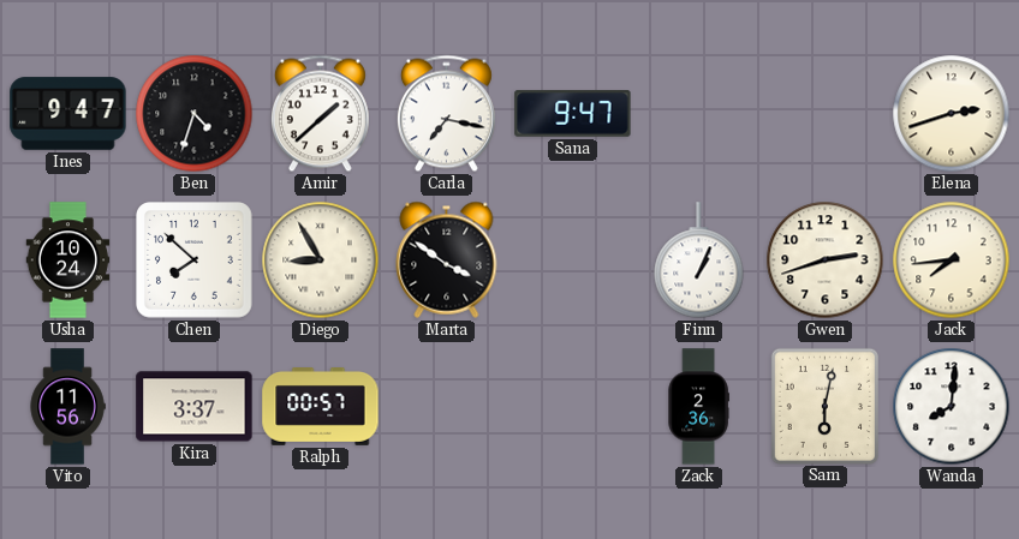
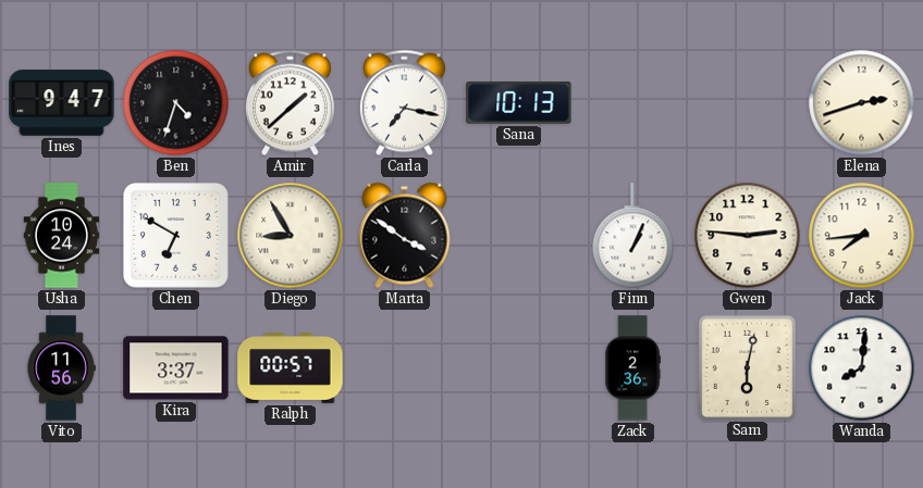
Sana: 9:47 -> 10:13 (519, 103)
Chen: 7:52 -> 6:50 (176, 236)
Gwen: 2:42 -> 2:46 (748, 236)
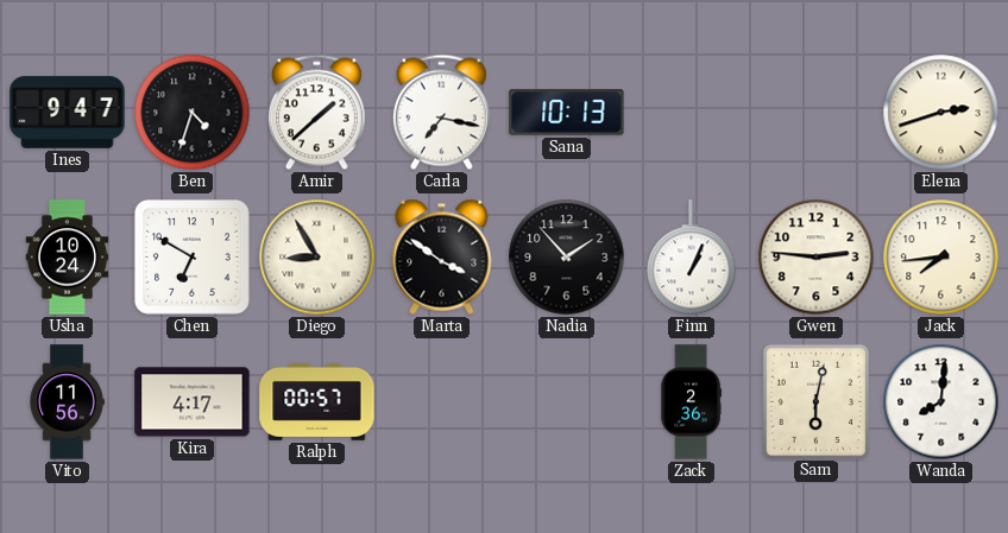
Nadia: none -> 1:53 (567, 258)
Kira: 3:37 -> 4:17 (193, 402)
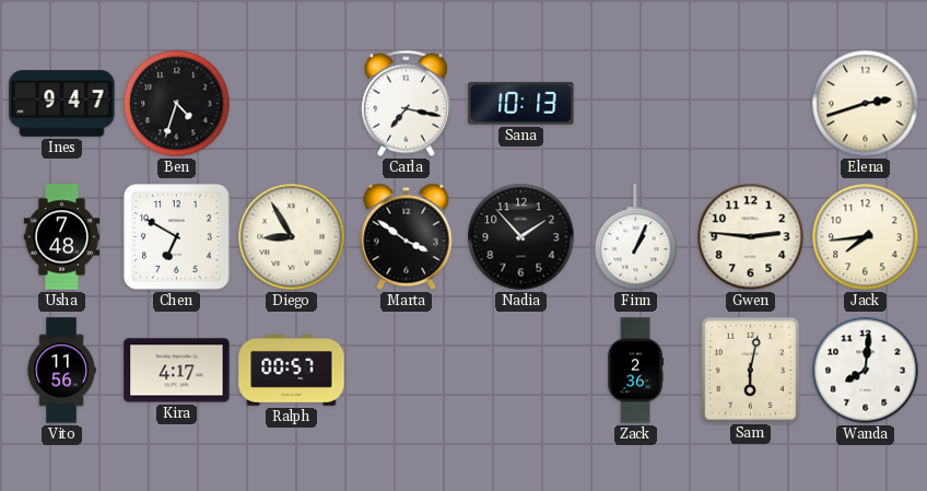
Amir: 1:38 -> none (316, 113)
Usha: 10:24 -> 7:48 (62, 237)
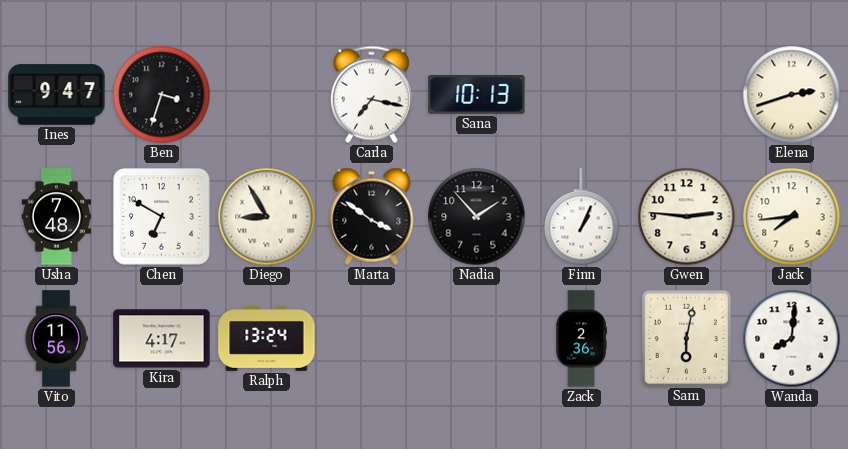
Ben: 4:33 -> 3:33 (162, 95)
Ralph: 00:57 -> 13:24 (267, 339)
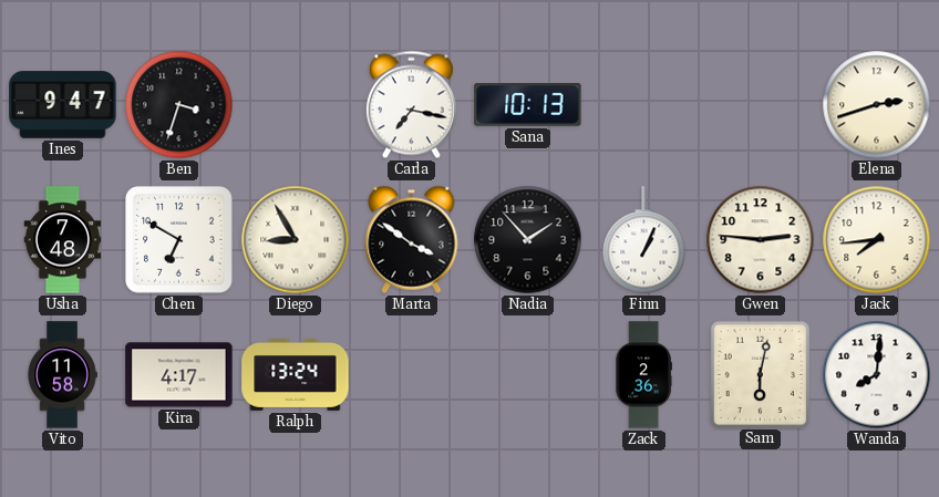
Vito: 11:56 -> 11:58 (62, 375)
